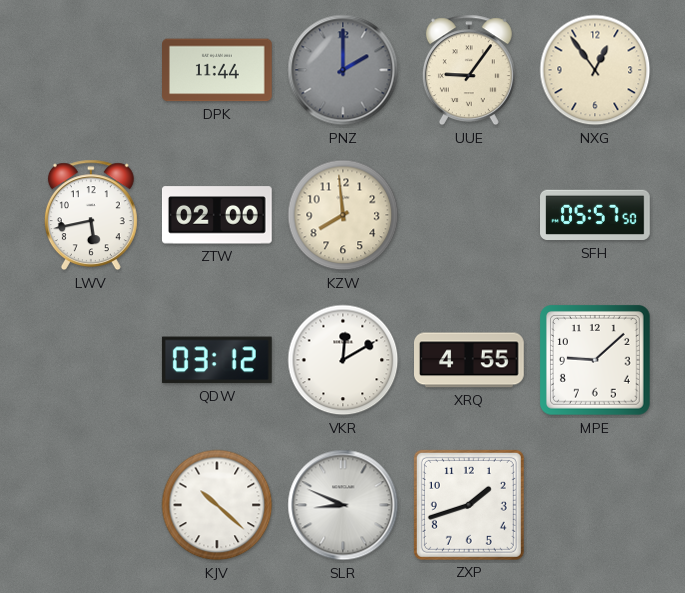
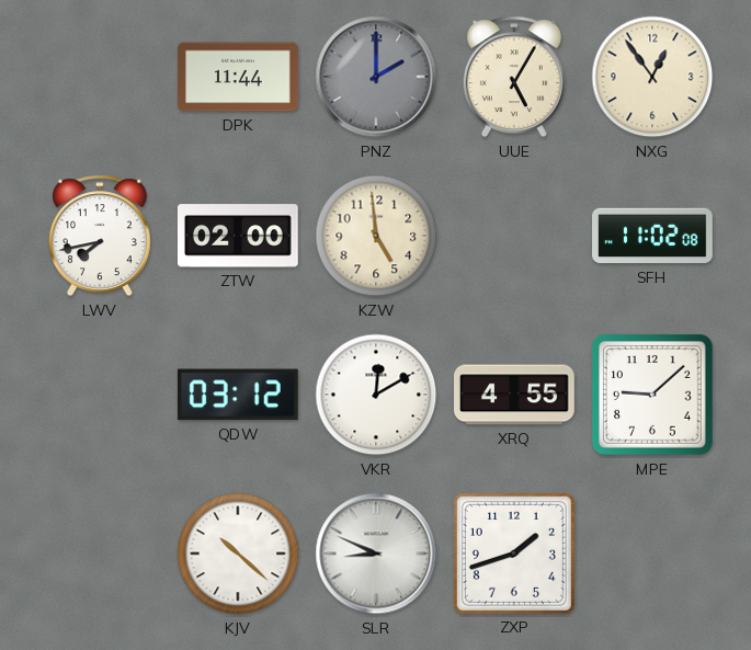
UUE: 9:06 -> 5:05 (514, 77)
LWV: 5:43 -> 7:43 (100, 236)
KZW: 7:59 -> 4:59 (376, 236)
SFH: 05:57 -> 11:02 (653, 236)
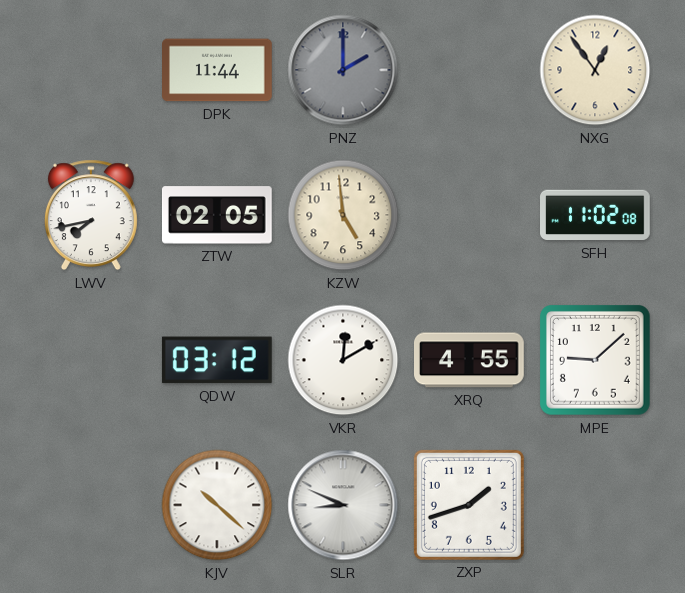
UUE: 5:05 -> none (514, 77)
ZTW: 02:00 -> 02:05 (217, 215)
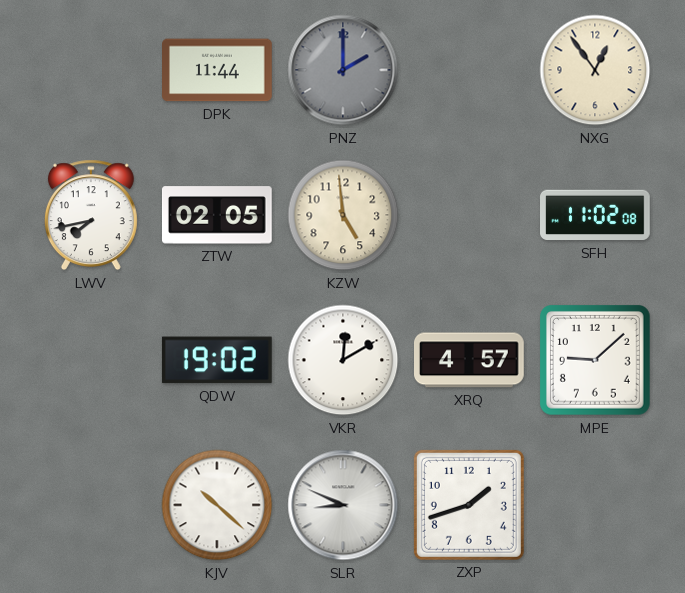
QDW: 03:12 -> 19:02 (217, 360)
XRQ: 4:55 -> 4:57 (470, 360)
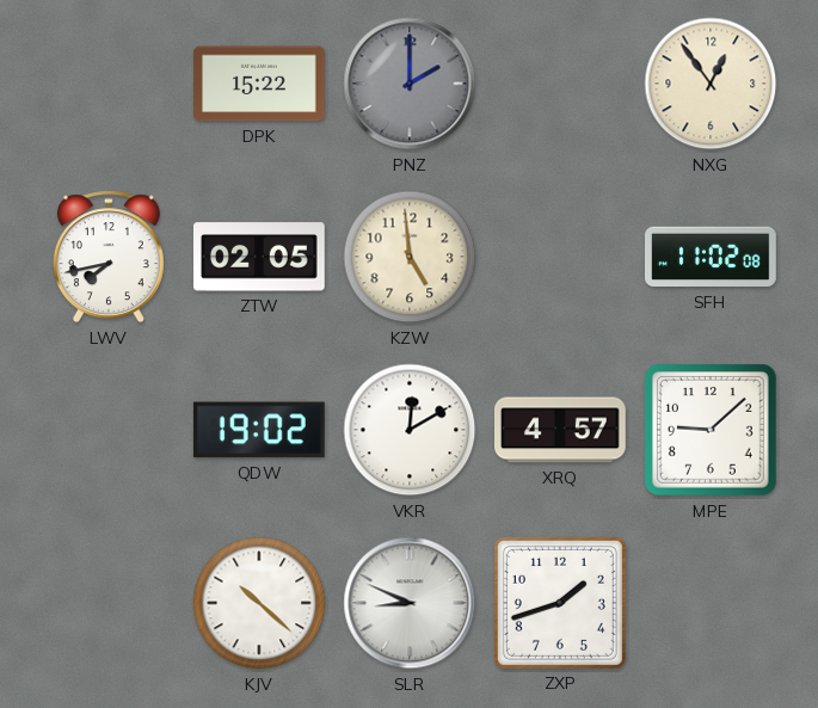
DPK: 11:44 -> 15:22 (260, 84)
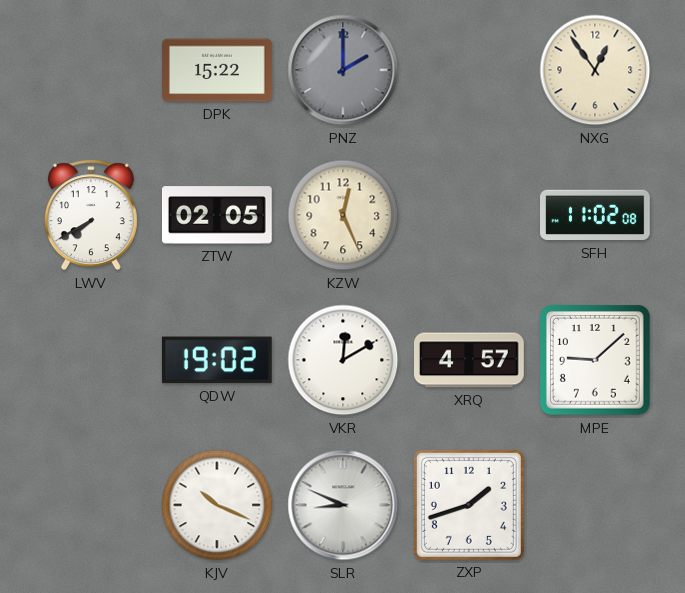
LWV: 7:43 -> 7:40 (91, 215)
KZW: 4:59 -> 12:26 (343, 215)
KJV: 10:22 -> 10:19 (217, 505)
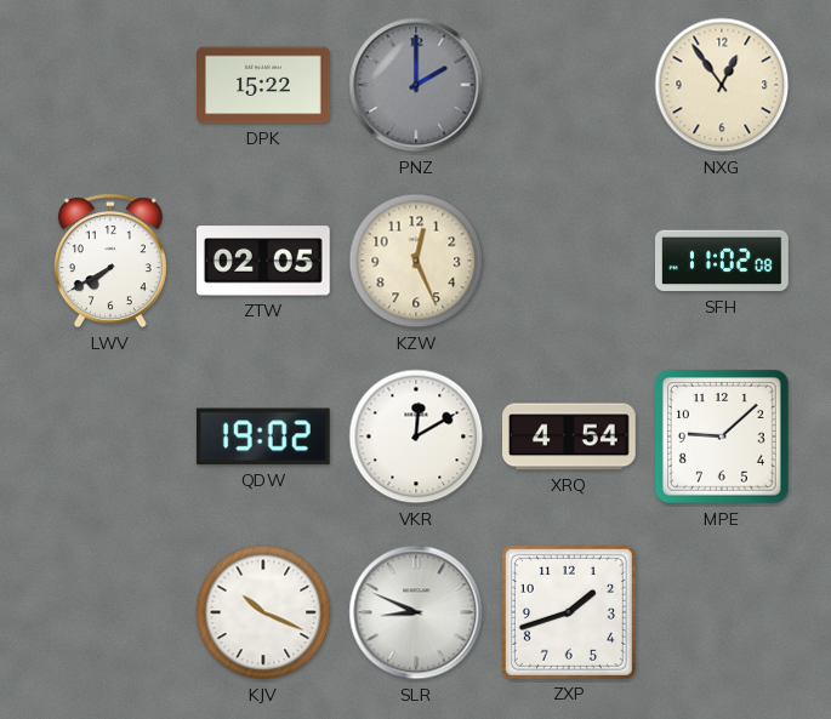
XRQ: 4:57 -> 4:54 (570, 436)
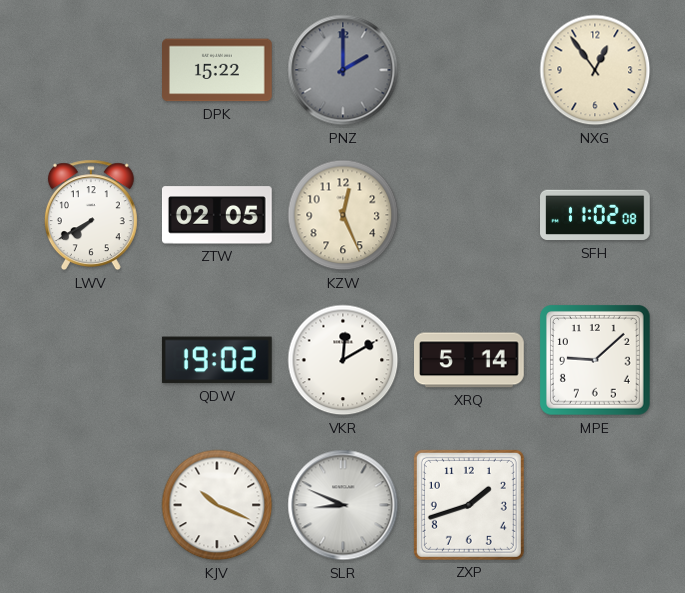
XRQ: 4:54 -> 5:14 (470, 360)
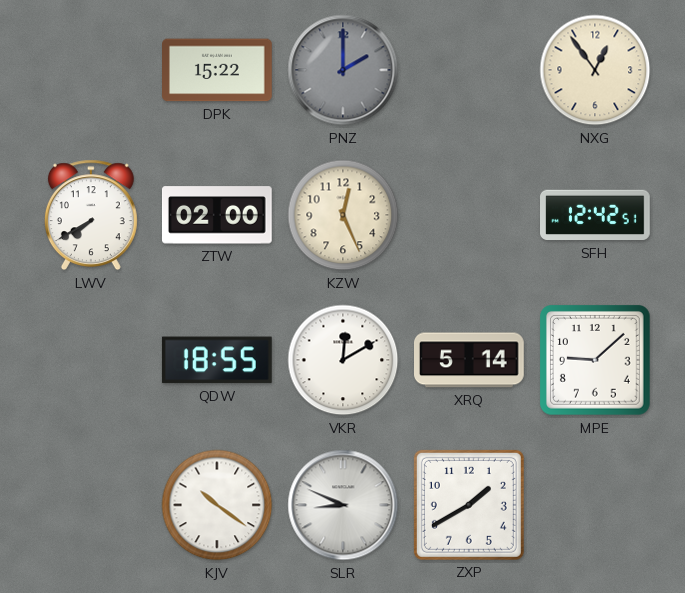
ZTW: 02:05 -> 02:00 (217, 215)
SFH: 11:02 -> 12:42 (596, 215)
QDW: 19:02 -> 18:55 (217, 360)
KJV: 10:19 -> 10:21 (217, 505)
ZXP: 1:42 -> 1:40 (469, 505)
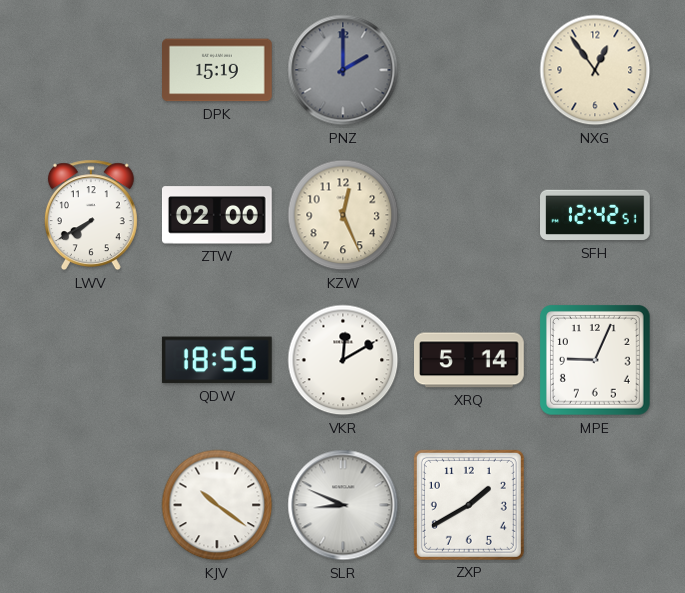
DPK: 15:22 -> 15:19 (218, 70)
MPE: 9:08 -> 9:04 (596, 361)
